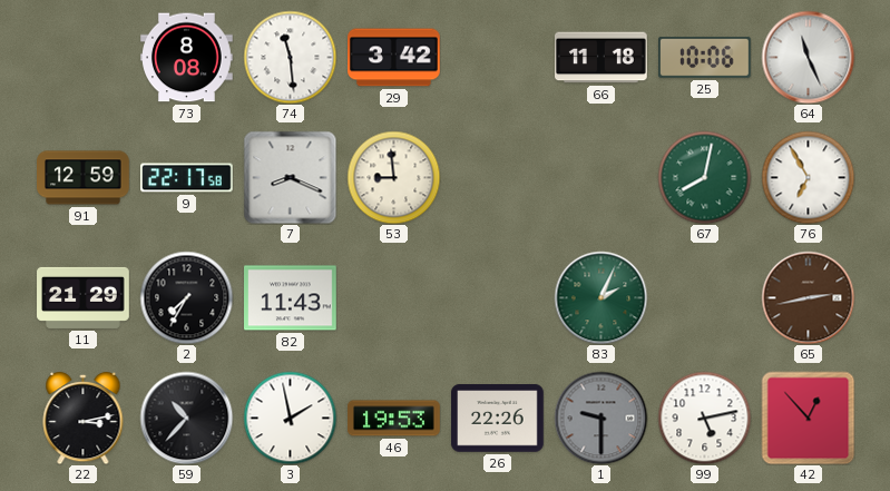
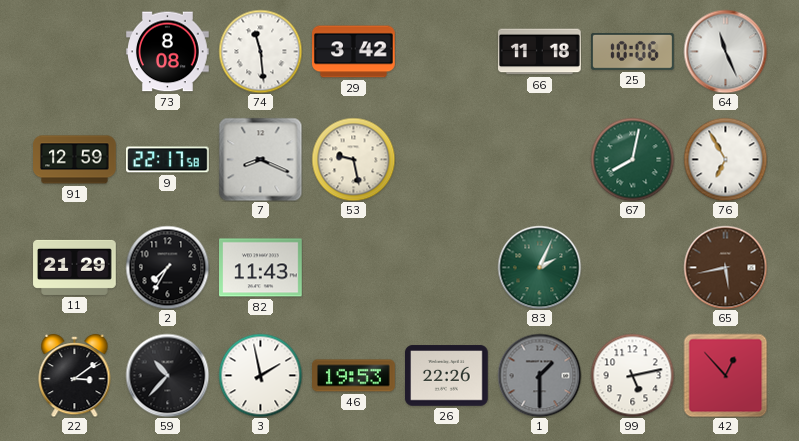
53: 8:59 -> 9:28 (353, 159)
65: 2:43 -> 5:43 (725, 267)
22: 3:13 -> 3:09 (75, 375)
1: 9:30 -> 1:30 (539, 375)
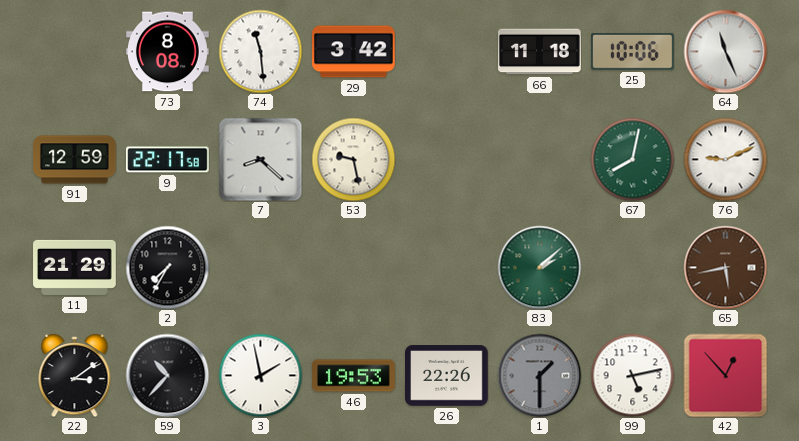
7: 8:19 -> 8:22 (260, 159)
76: 6:55 -> 9:11 (725, 159)
82: 11:43 -> none (261, 268)
83: 2:04 -> 2:08 (539, 267)
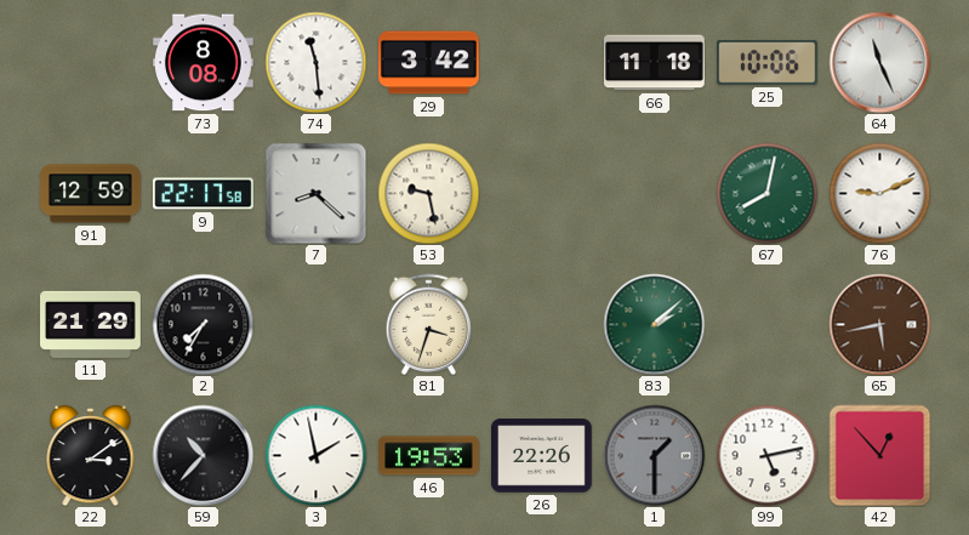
81: none -> 3:33 (429, 324)
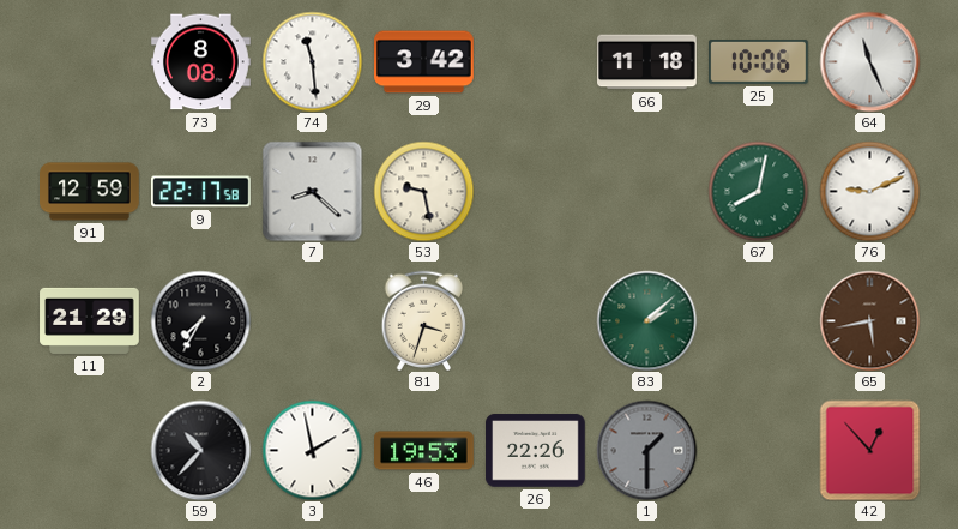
22: 3:09 -> none (91, 455)
99: 5:13 -> none (766, 455)
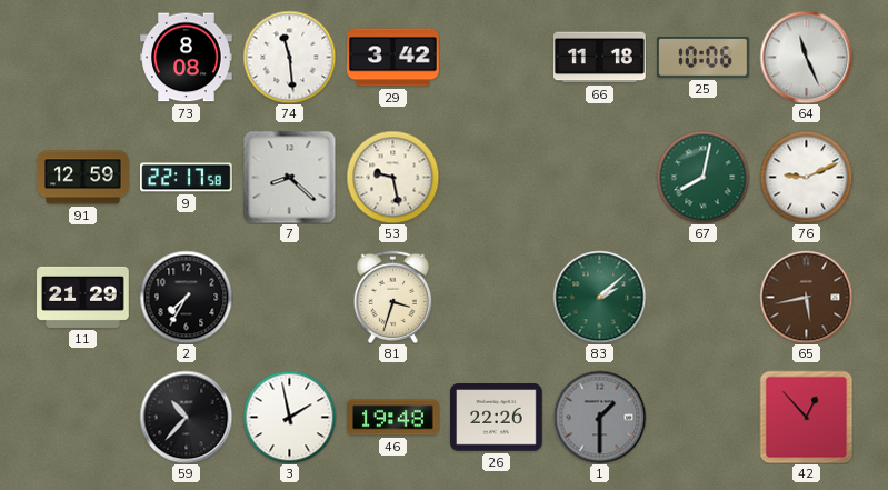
46: 19:53 -> 19:48 (393, 418)
